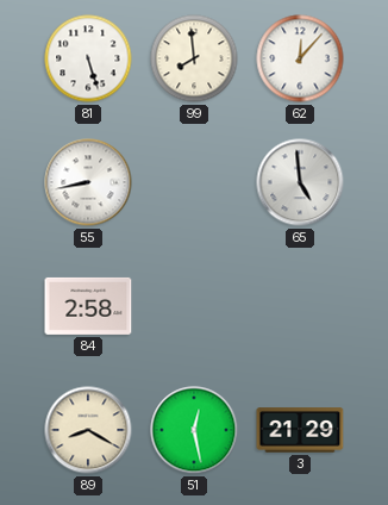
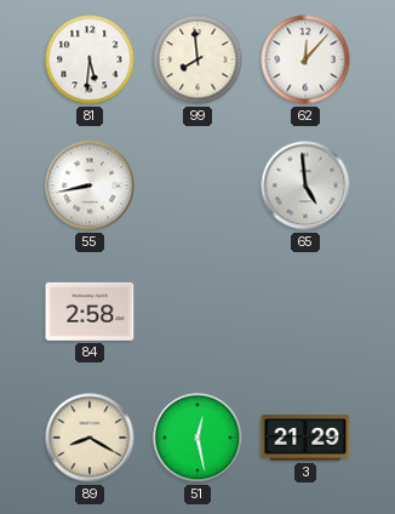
81: 5:27 -> 5:31 (90, 59)
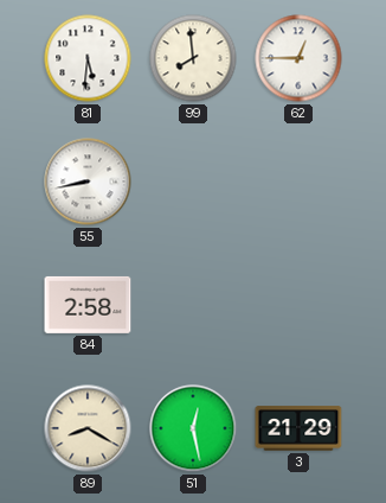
62: 12:07 -> 12:45 (298, 58)
65: 4:59 -> none (305, 185)
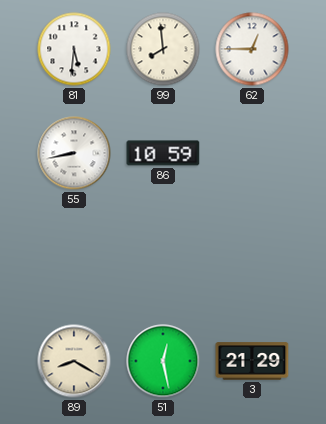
86: none -> 10:59 (163, 153)
84: 2:58 -> none (88, 305)
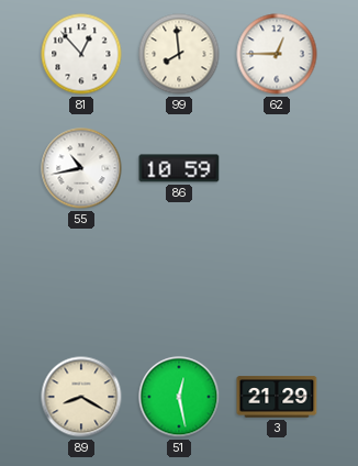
81: 5:31 -> 12:53 (81, 54)
55: 8:43 -> 10:43 (81, 168)
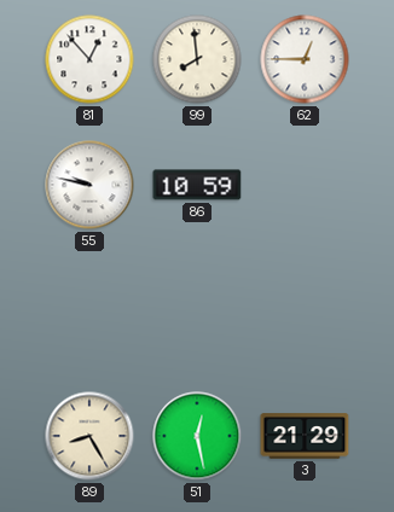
55: 10:43 -> 9:47 (89, 185)
89: 8:20 -> 8:25 (89, 436)
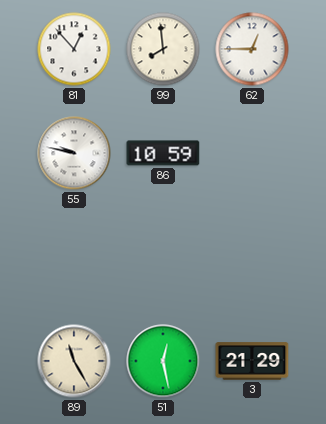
89: 8:25 -> 11:25 (74, 361)
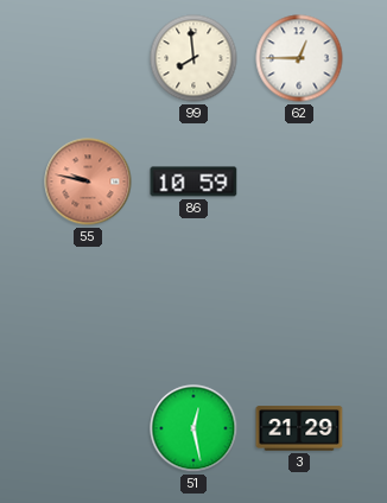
81: 12:53 -> none (74, 49)
55 dial: white -> salmon (88, 182)
89: 11:25 -> none (74, 361)
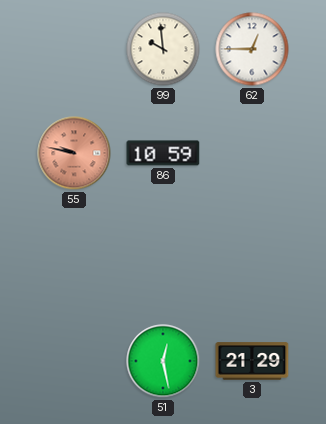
99: 7:59 -> 9:59 (163, 49)
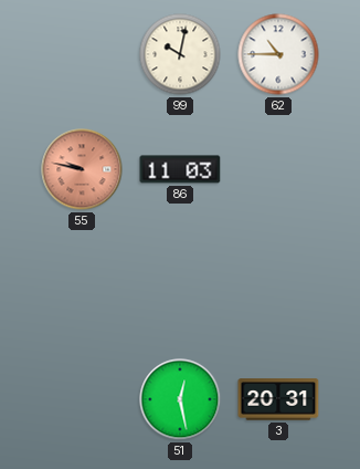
99: 9:59 -> 10:02 (180, 54)
62: 12:45 -> 10:45 (278, 54)
86: 10:59 -> 11:03 (180, 169)
3: 21:29 -> 20:31 (278, 399)
